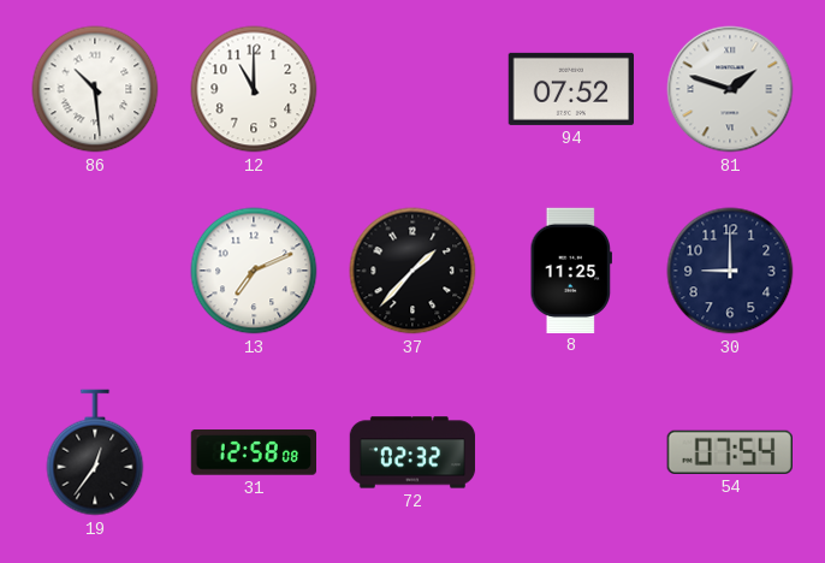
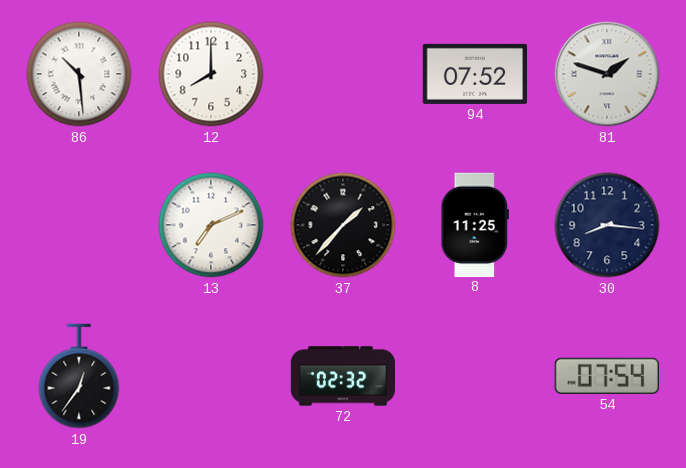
12: 11:00 -> 8:00 (211, 74)
30: 9:00 -> 8:16 (607, 225)
31: 12:58 -> none (253, 454)
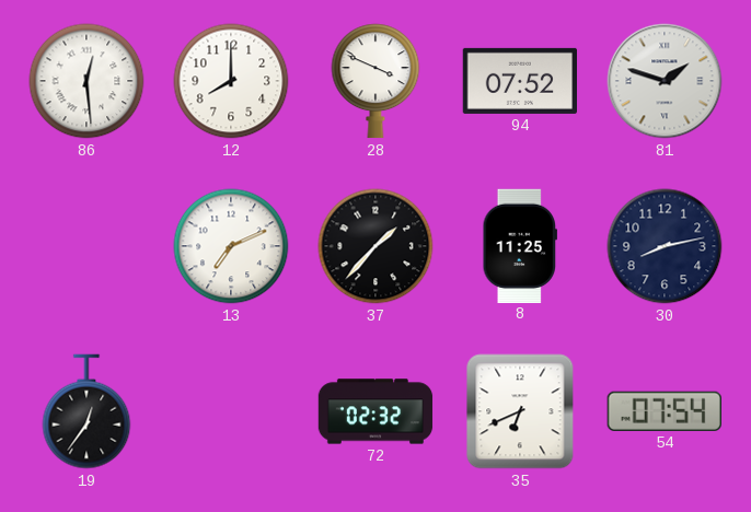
86: 10:29 -> 12:29 (86, 81)
28: none -> 3:49 (376, 81)
30: 8:16 -> 8:13 (665, 246)
35: none -> 6:41 (520, 411)
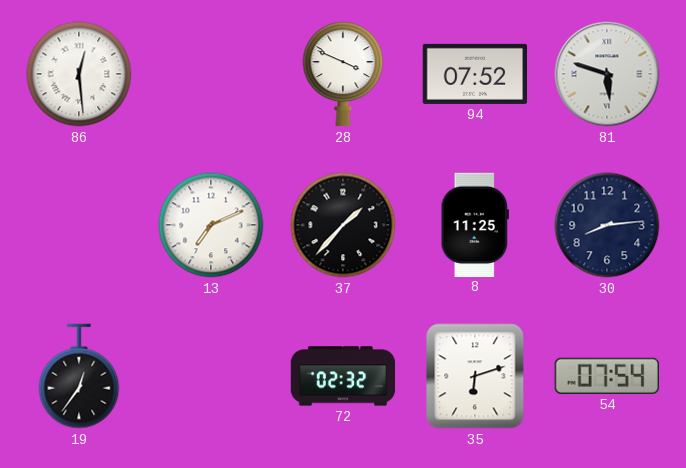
12: 8:00 -> none (231, 81)
81: 1:48 -> 5:48 (607, 74)
30: 8:13 -> 8:14 (607, 225)
35: 6:41 -> 6:12 (475, 376)
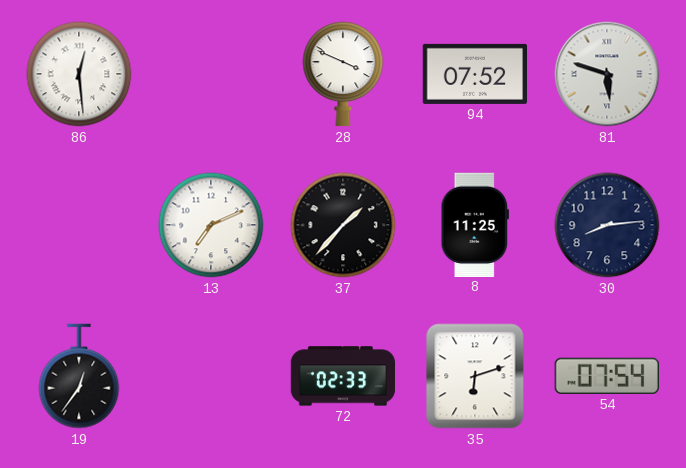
72: 02:32 -> 02:33 (343, 376)
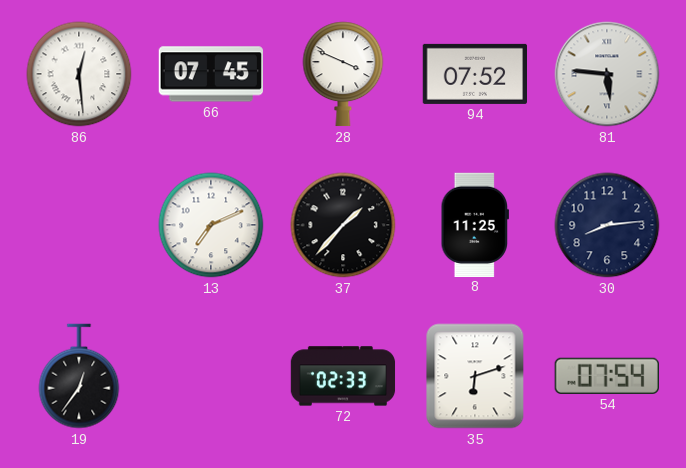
66: none -> 07:45 (210, 74)
81: 5:48 -> 5:46 (607, 74)
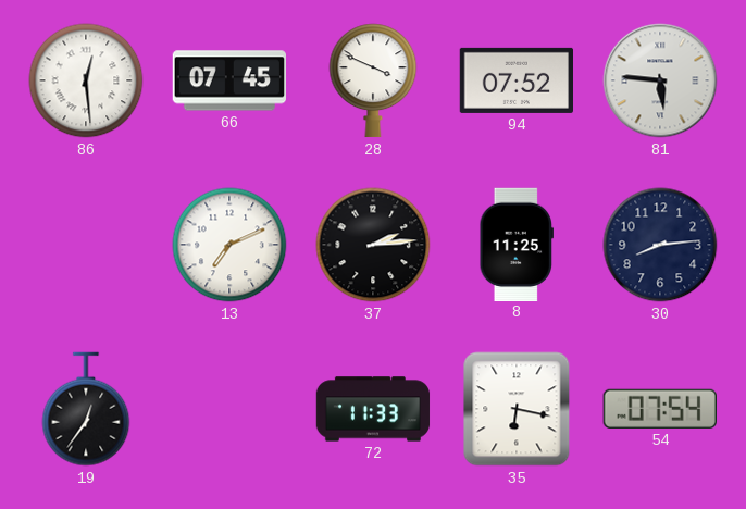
37: 1:37 -> 2:14 (373, 245)
72: 02:33 -> 11:33 (373, 409)
35: 6:12 -> 6:17 (517, 409)
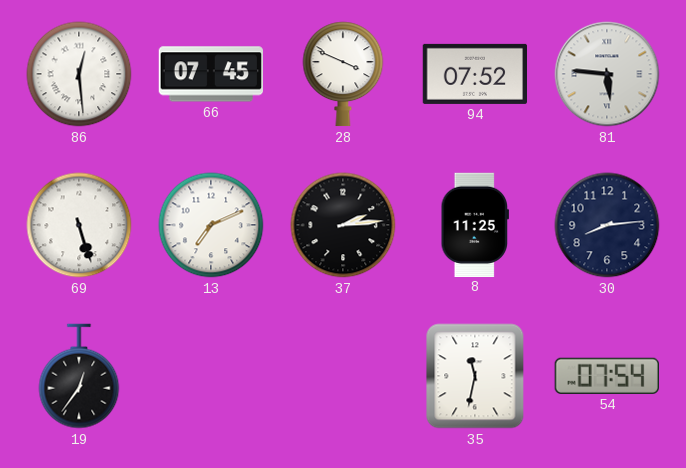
69: none -> 5:27 (79, 225)
72: 11:33 -> none (373, 409)
35: 6:17 -> 11:32 (475, 376)
